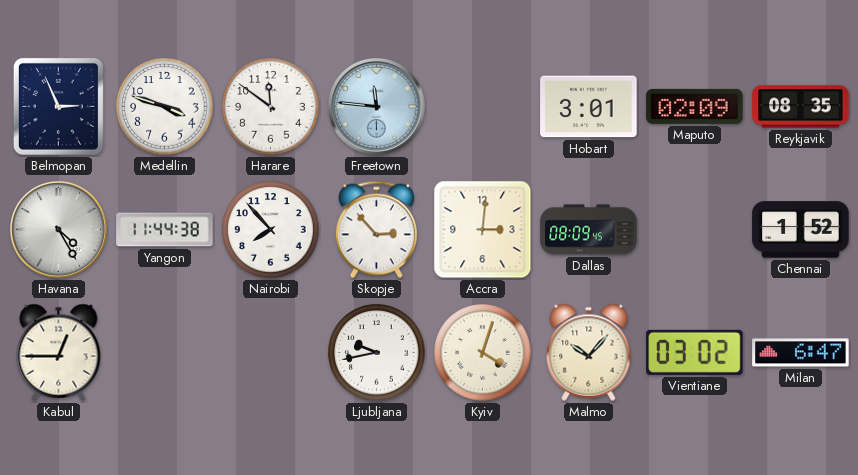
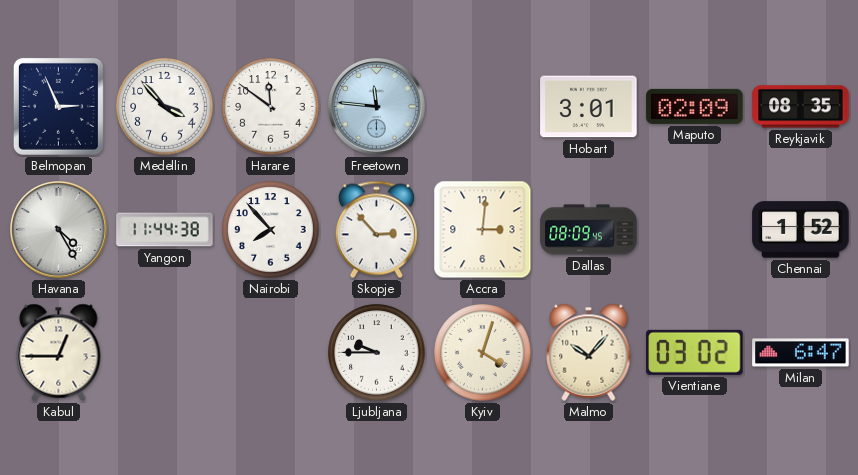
Medellin: 3:48 -> 3:53 (165, 107)
Ljubljana: 9:43 -> 9:45 (377, 353)
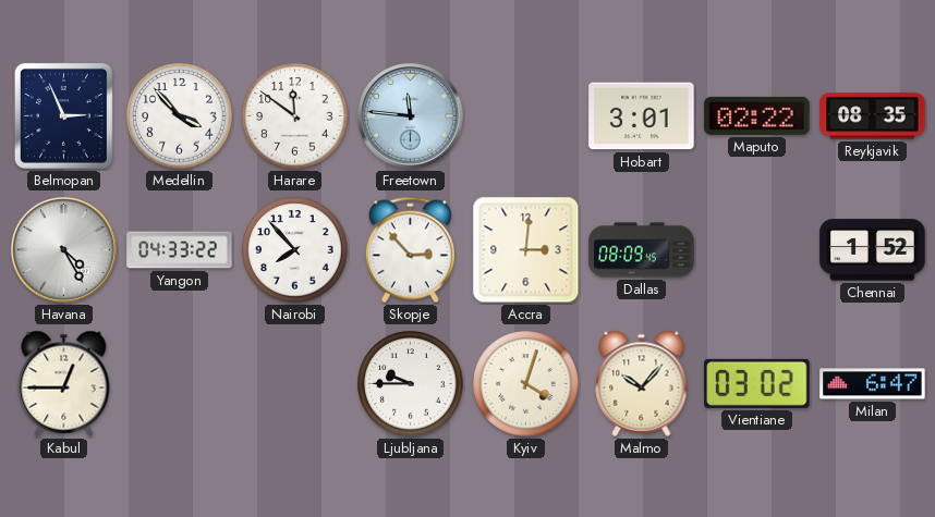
Maputo: 02:09 -> 02:22 (757, 115)
Yangon: 11:44 -> 04:33 (180, 250)
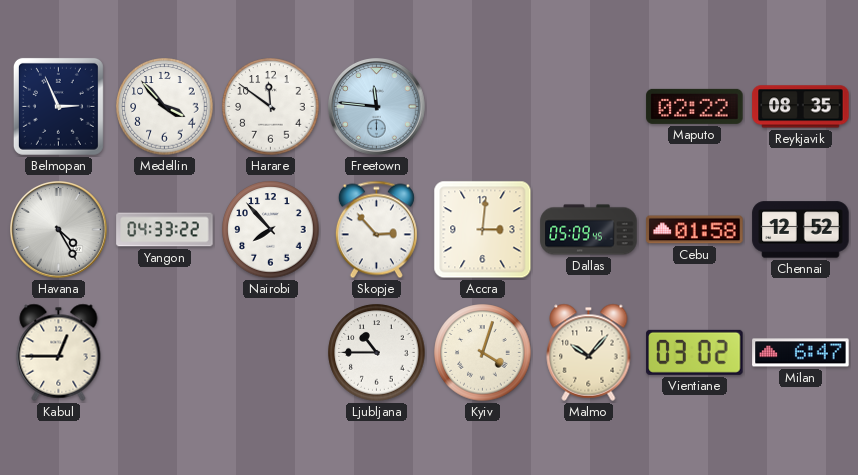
Hobart: 3:01 -> none (642, 116)
Dallas: 08:09 -> 05:09 (589, 230)
Cebu: none -> 01:58 (695, 230)
Chennai: 1:52 -> 12:52 (801, 230)
Ljubljana: 9:45 -> 10:45 (377, 353)
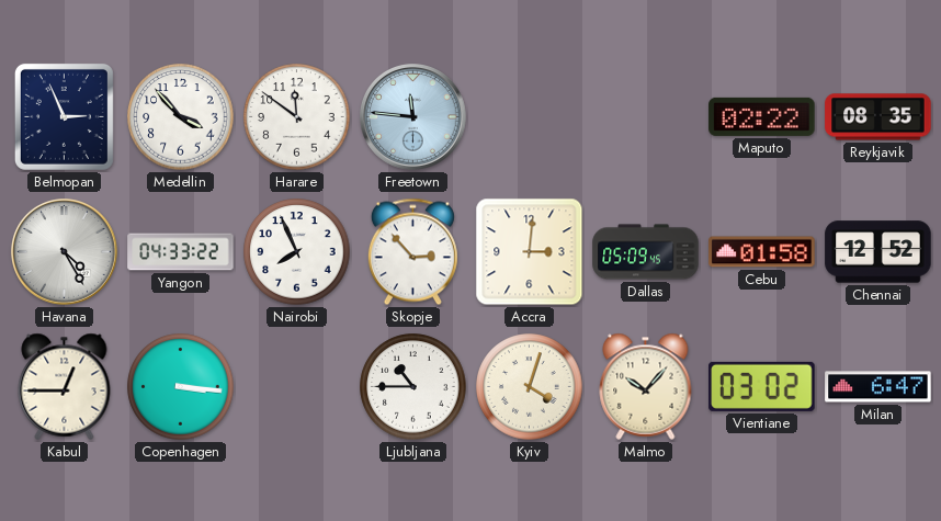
Nairobi: 7:53 -> 7:56 (297, 252)
Copenhagen: none -> 3:16 (181, 387)
